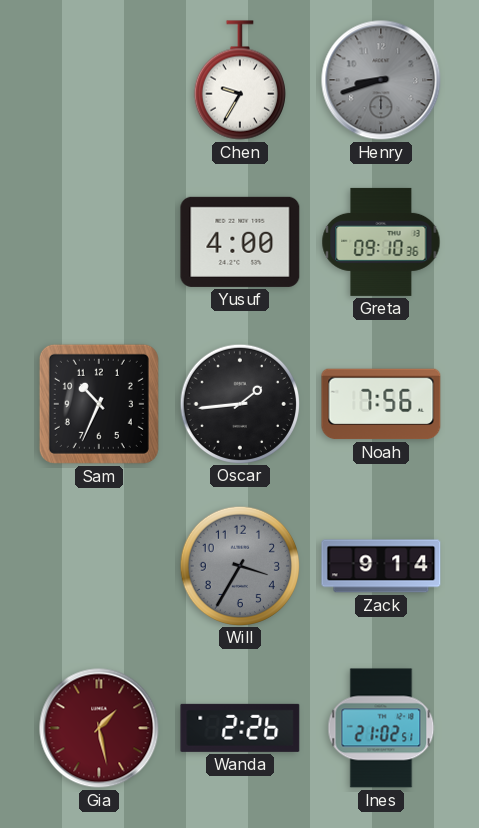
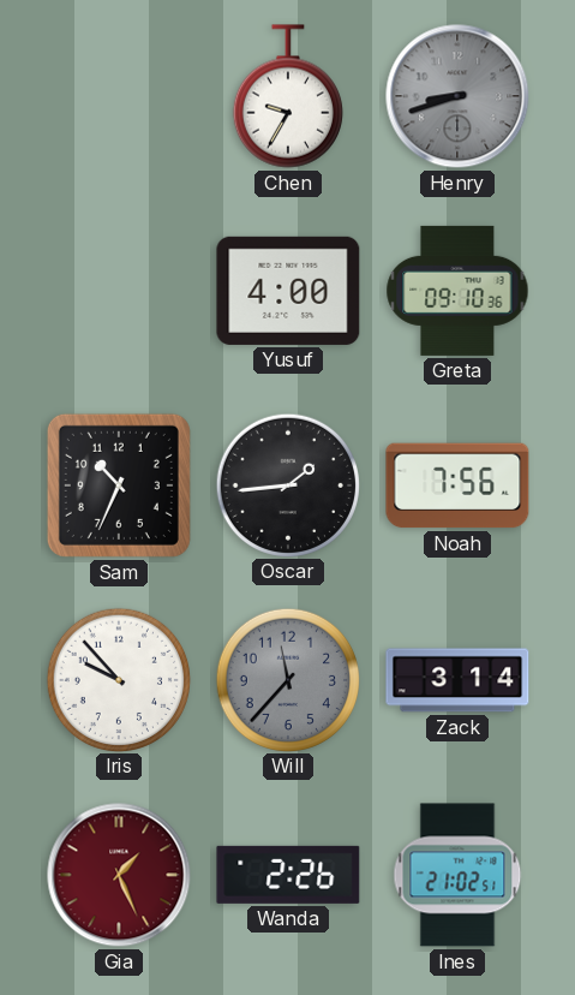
Iris: none -> 9:53 (118, 679)
Will: 3:35 -> 11:37 (287, 679)
Zack: 9:14 -> 3:14 (457, 680)
Gia: 1:28 -> 1:26 (119, 875)
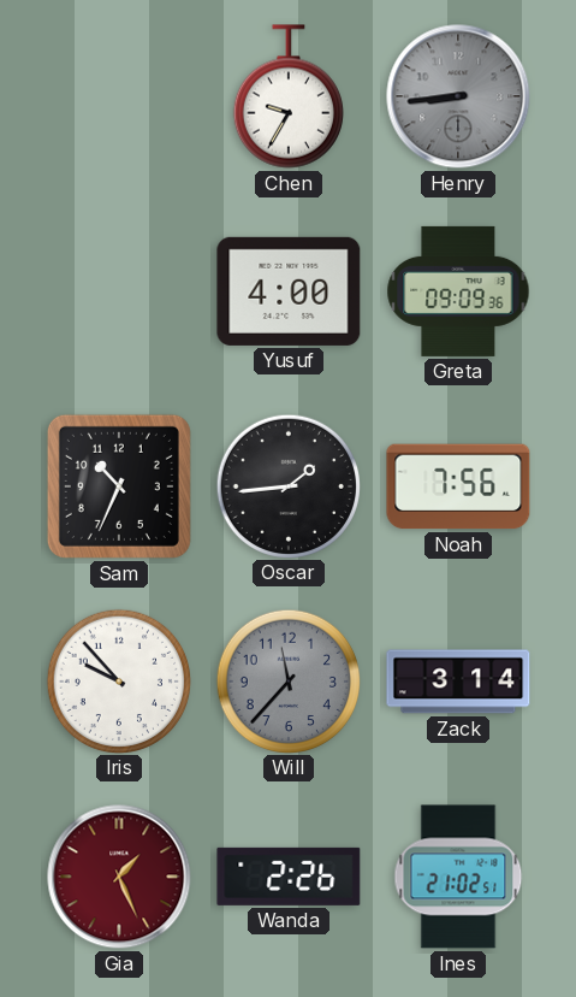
Henry: 8:42 -> 8:44 (458, 96)
Greta: 09:10 -> 09:09 (458, 291)
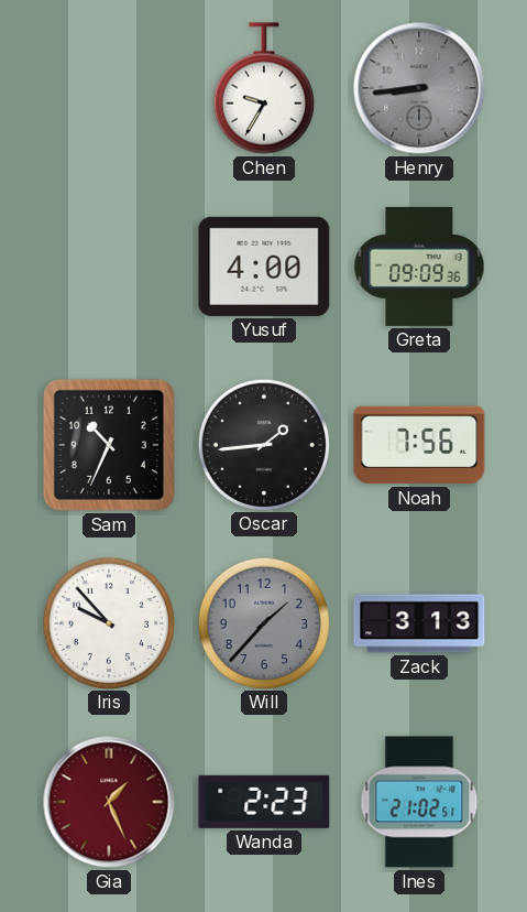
Will: 11:37 -> 1:37 (263, 622)
Zack: 3:14 -> 3:13 (419, 623)
Wanda: 2:26 -> 2:23 (264, 802)
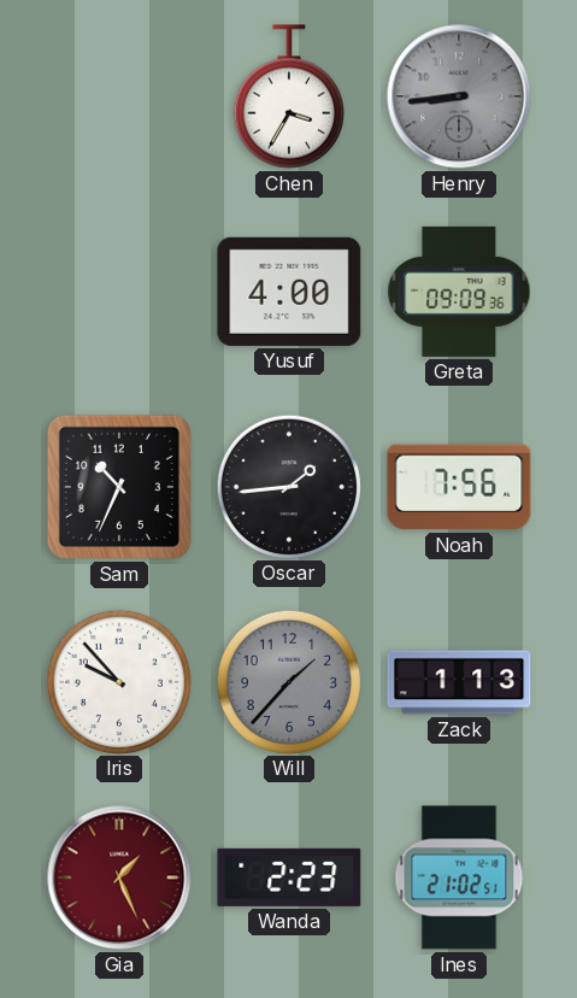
Chen: 9:35 -> 3:35 (289, 96)
Zack: 3:13 -> 1:13 (459, 682)
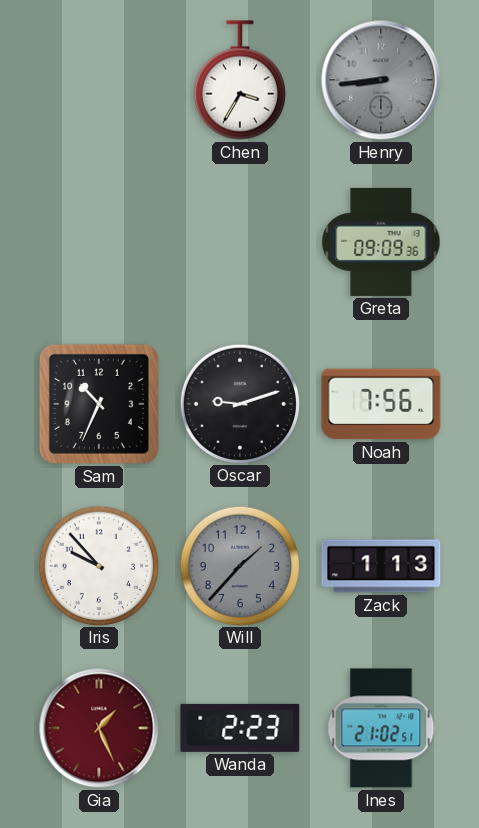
Yusuf: 4:00 -> none (289, 292)
Oscar: 1:44 -> 9:12 (239, 403)
